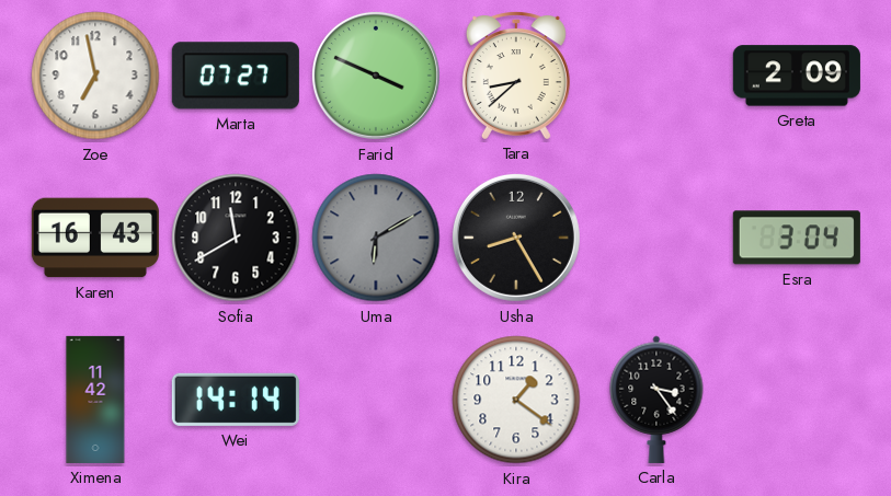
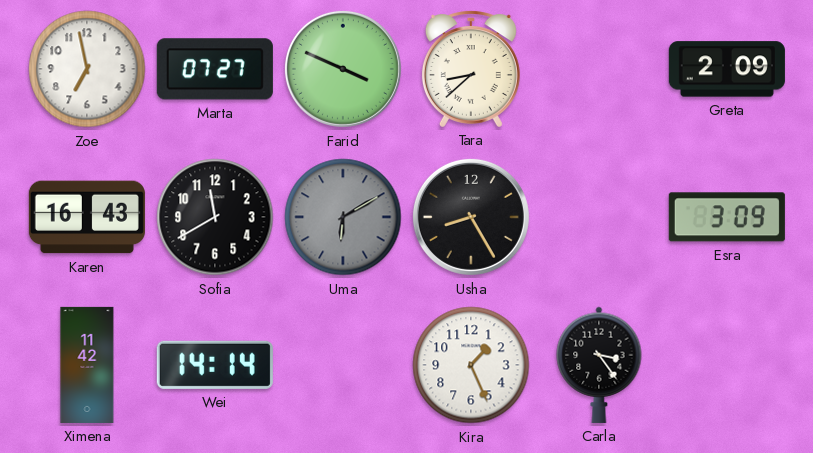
Esra: 3:04 -> 3:09 (727, 217)
Kira: 1:21 -> 1:26 (471, 365)
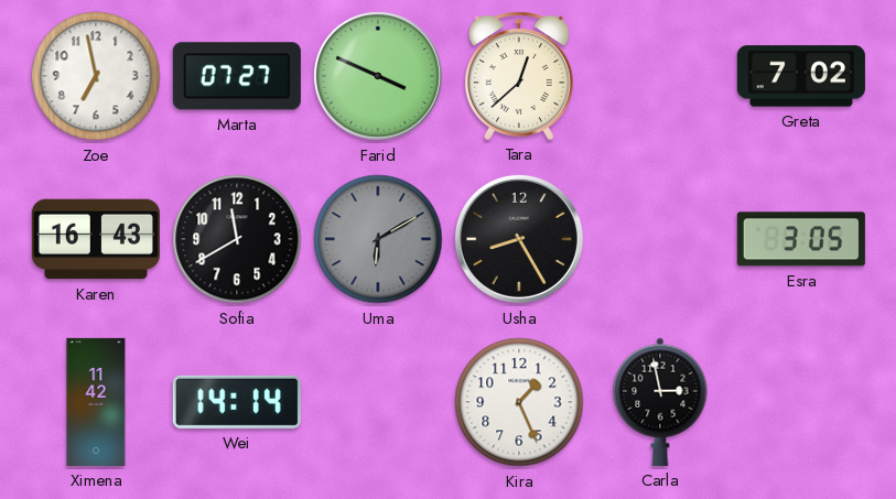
Tara: 8:38 -> 12:38 (519, 76)
Greta: 2:09 -> 7:02 (801, 76)
Esra: 3:09 -> 3:05 (801, 239)
Carla: 3:24 -> 2:58 (660, 402)
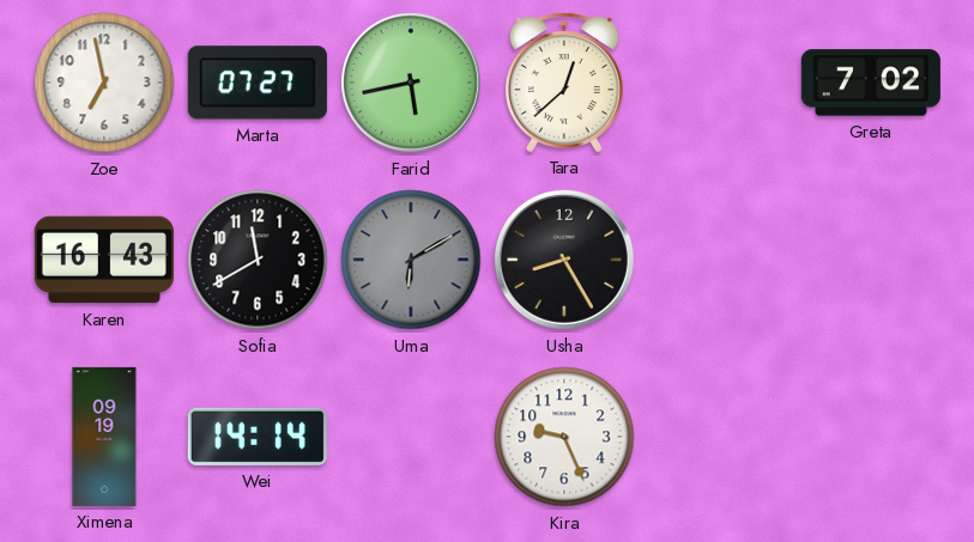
Farid: 3:49 -> 5:43 (411, 83)
Esra: 3:05 -> none (801, 239)
Ximena: 11:42 -> 09:19 (104, 437)
Kira: 1:26 -> 9:26 (564, 437)
Carla: 2:58 -> none (660, 402)
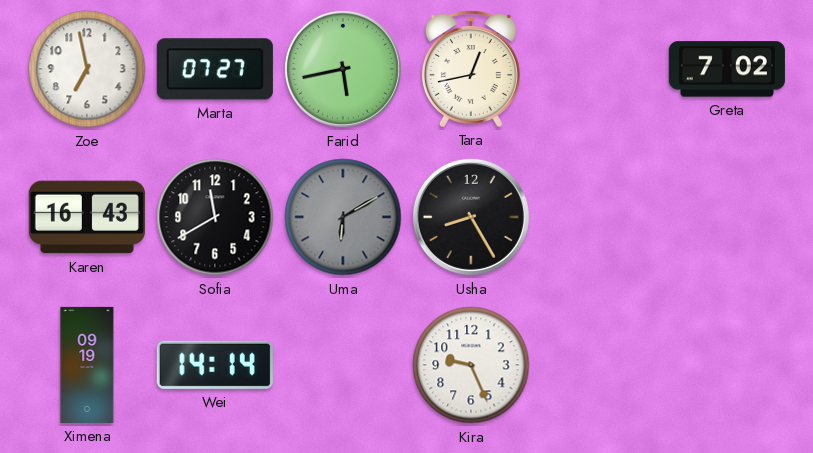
Tara: 12:38 -> 12:43 (471, 69)
